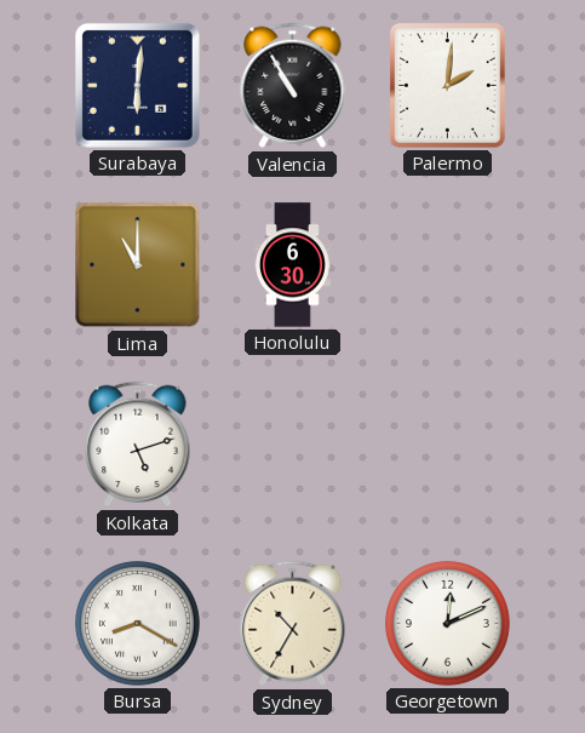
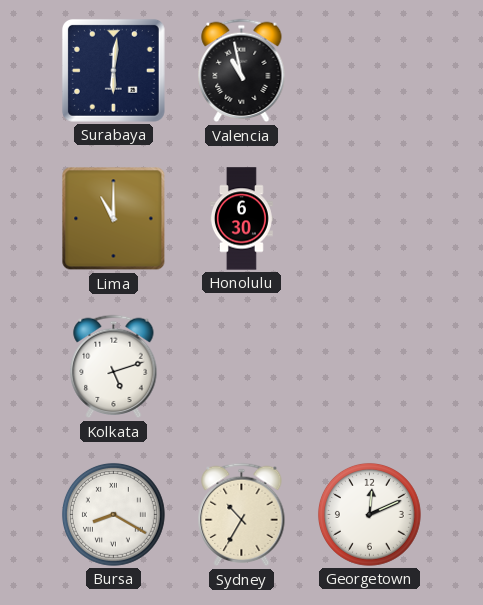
Valencia: 10:55 -> 10:58 (242, 71)
Palermo: 2:01 -> none (448, 86)
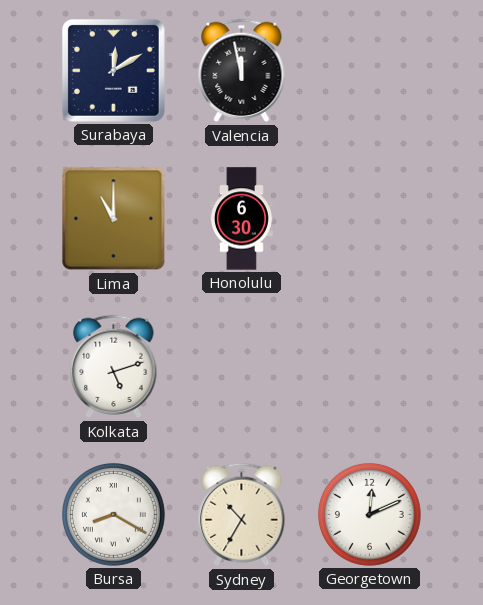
Surabaya: 6:01 -> 12:10 (113, 70)
Valencia: 10:58 -> 11:58 (242, 71)
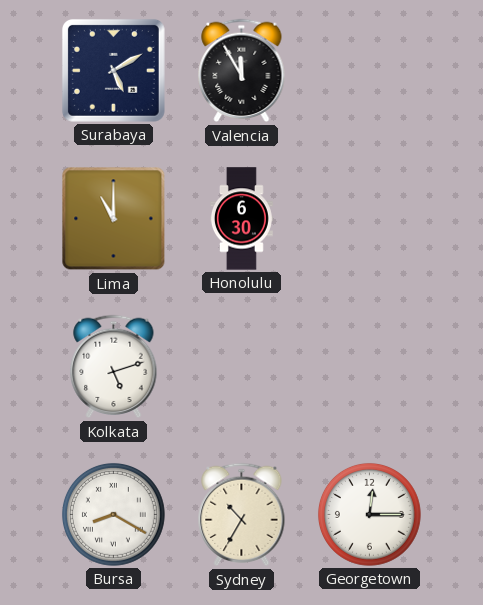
Surabaya: 12:10 -> 5:10 (113, 70)
Valencia: 11:58 -> 11:55 (242, 71)
Georgetown: 12:11 -> 12:15 (369, 514)
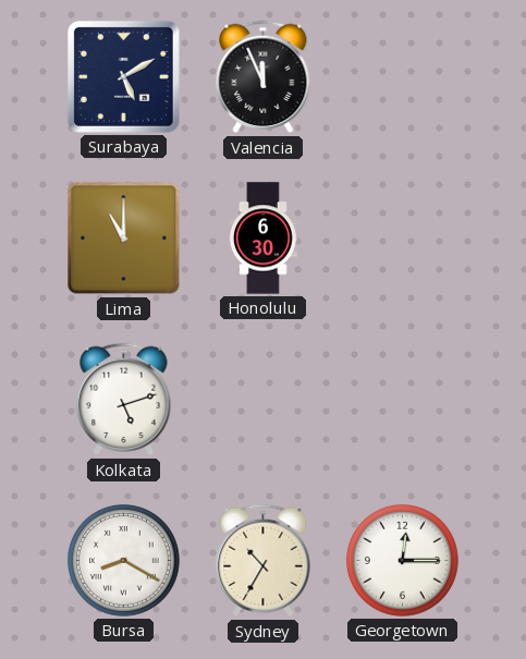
Valencia: 11:55 -> 11:56 (264, 77)
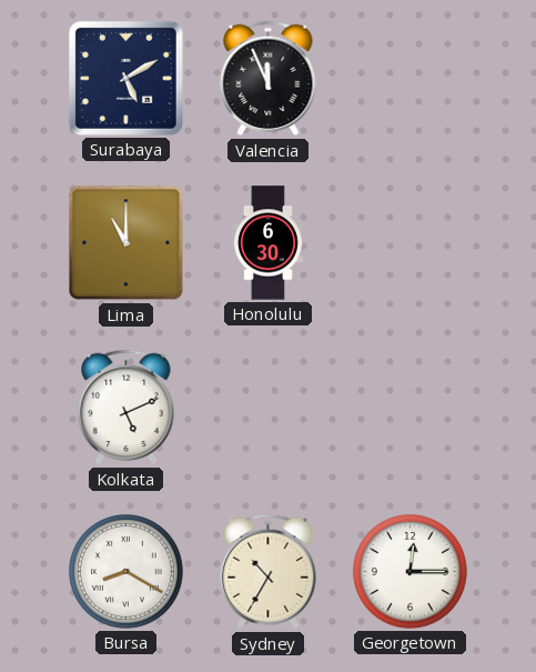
Kolkata: 5:12 -> 5:11 (127, 408)
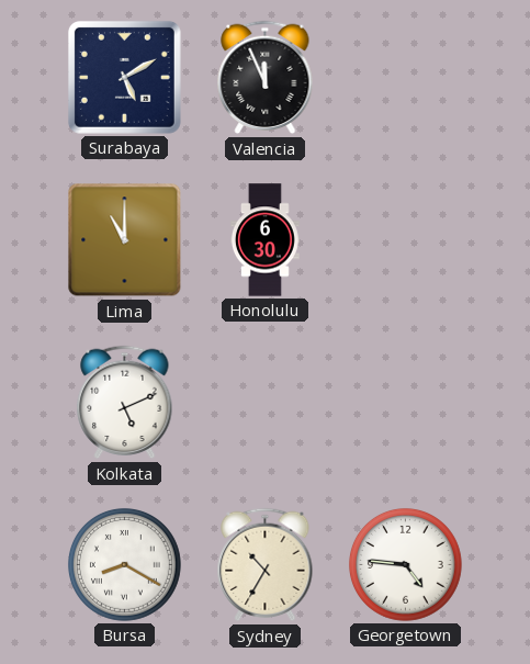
Georgetown: 12:15 -> 4:46 (405, 564)
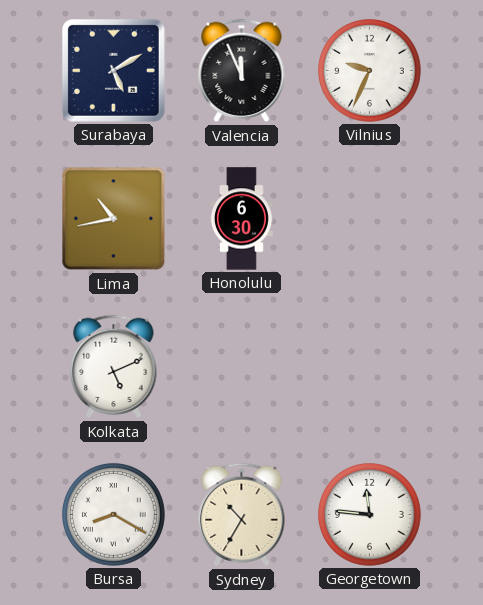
Vilnius: none -> 9:34 (369, 70)
Lima: 11:00 -> 10:43 (114, 219)
Georgetown: 4:46 -> 11:46 (369, 514)
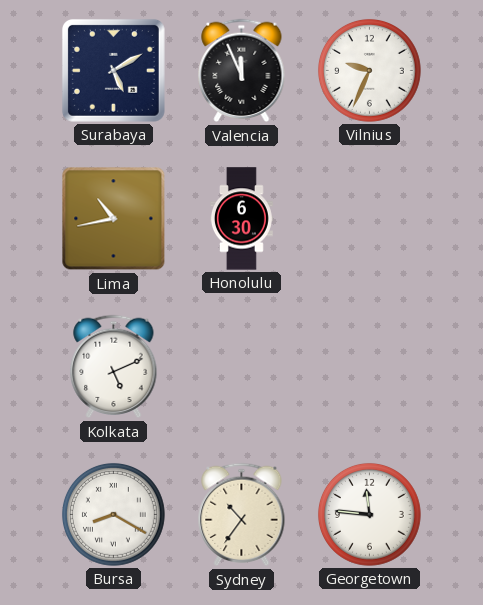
Sydney: 10:35 -> 10:36 (242, 515)
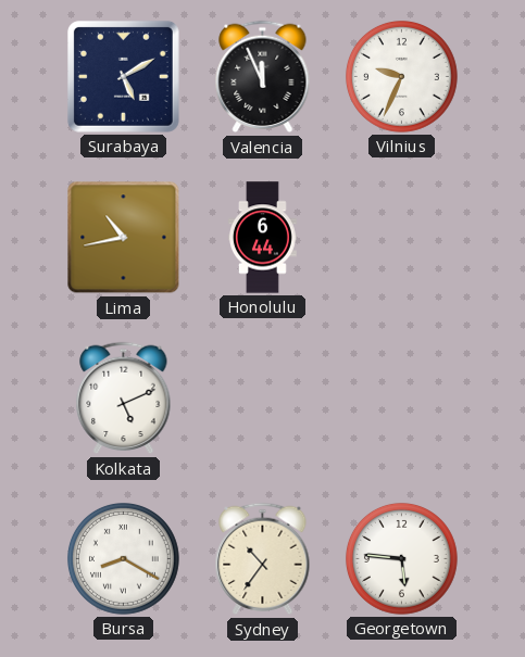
Honolulu: 6:30 -> 6:44 (263, 238)
Georgetown: 11:46 -> 5:46 (401, 558)
